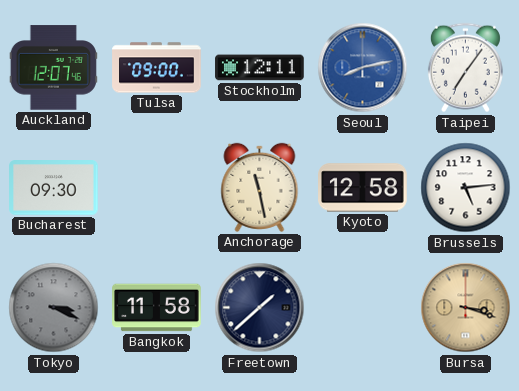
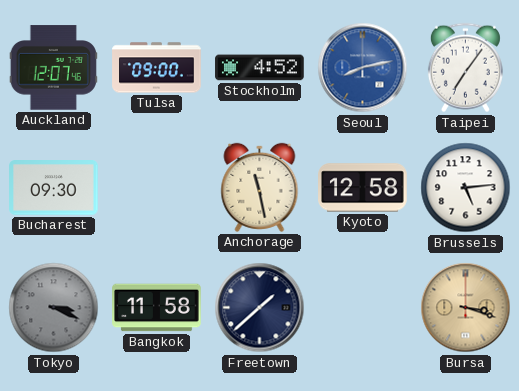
Stockholm: 12:11 -> 4:52 (260, 68)
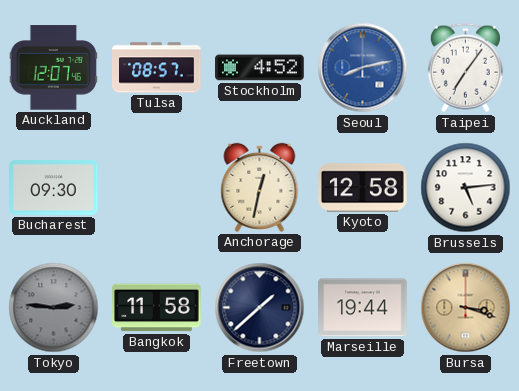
Tulsa: 09:00 -> 08:57 (157, 68)
Anchorage: 11:28 -> 12:32 (260, 187)
Tokyo: 3:19 -> 2:46 (54, 308)
Marseille: none -> 19:44 (363, 308)
